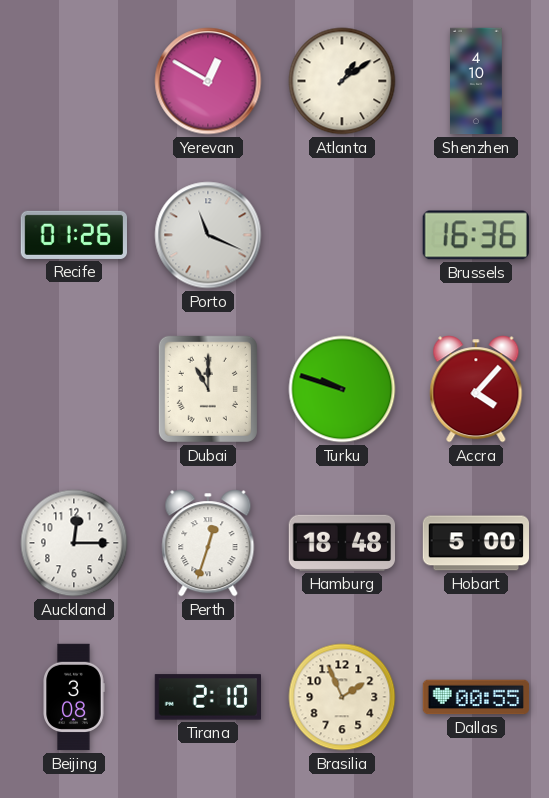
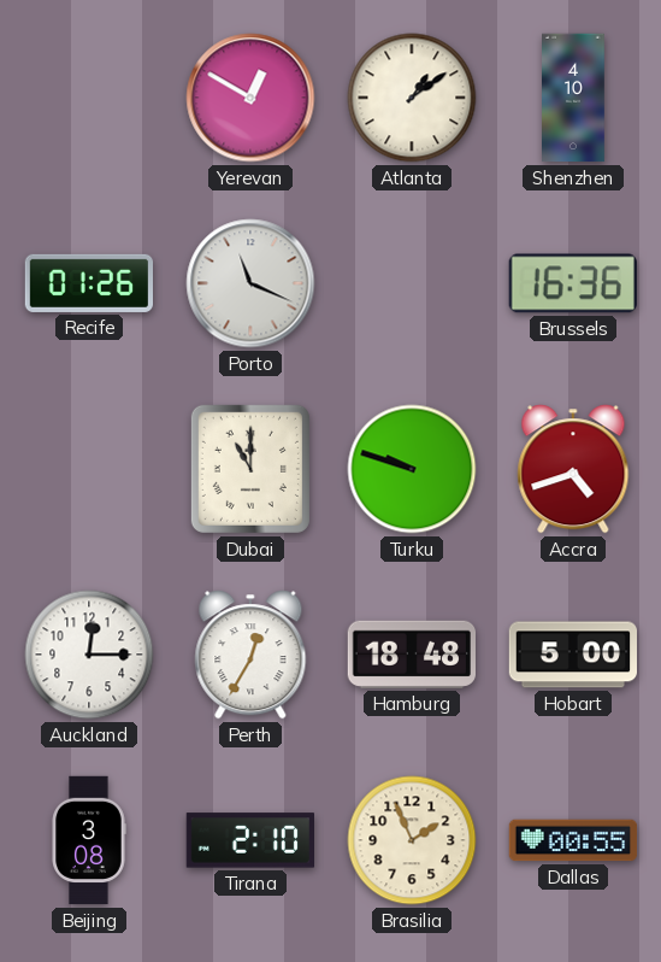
Accra: 4:07 -> 4:42 (573, 469)
Perth: 12:33 -> 12:35 (250, 655)
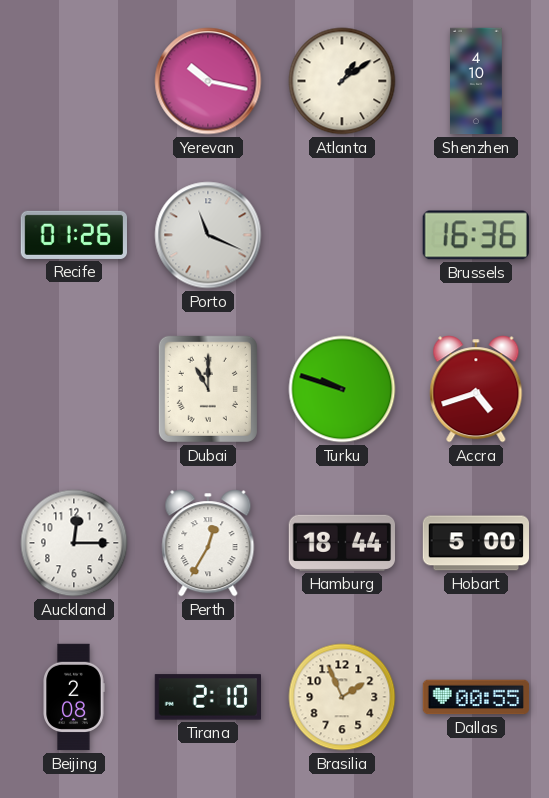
Yerevan: 12:50 -> 10:17 (208, 81)
Hamburg: 18:48 -> 18:44 (341, 543)
Beijing: 3:08 -> 2:08 (74, 697)
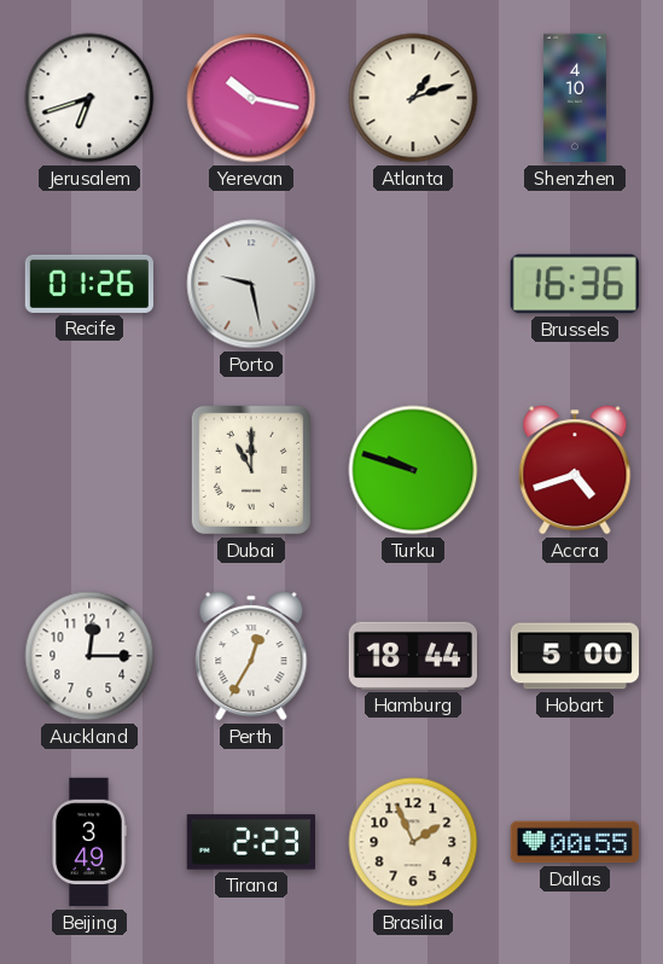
Jerusalem: none -> 6:42 (89, 98)
Atlanta: 1:09 -> 1:12 (413, 98)
Porto: 11:19 -> 9:28 (251, 284)
Beijing: 2:08 -> 3:49 (89, 842)
Tirana: 2:10 -> 2:23 (250, 842)
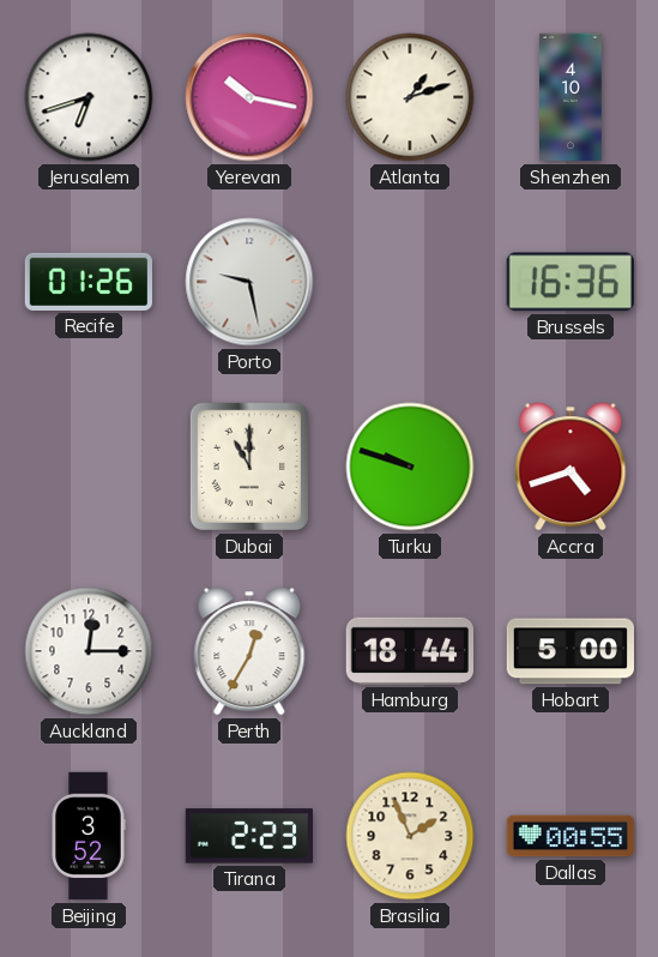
Beijing: 3:49 -> 3:52 (89, 836)
